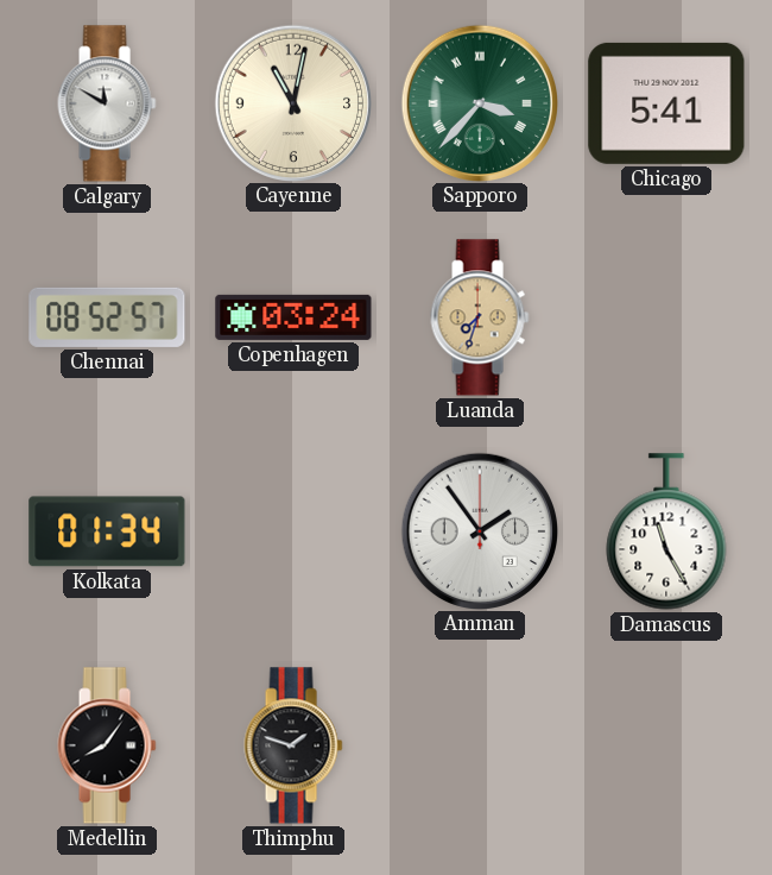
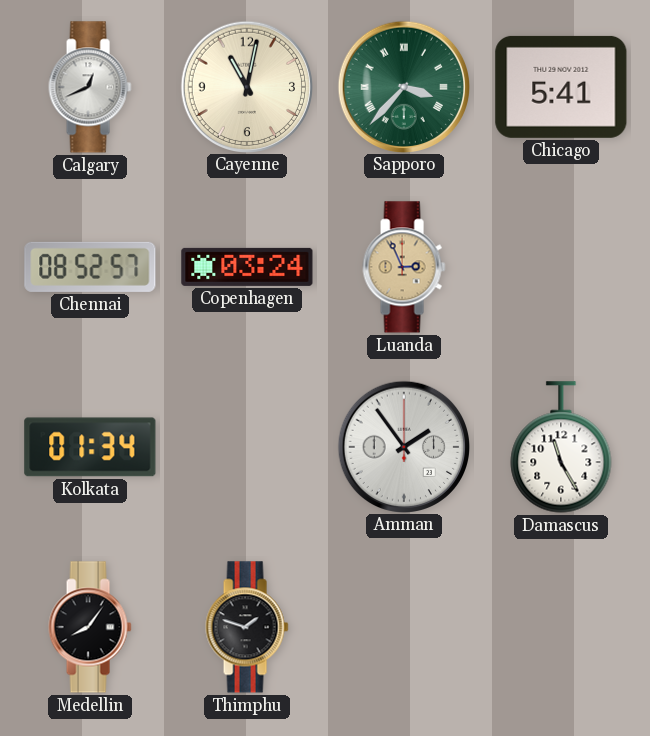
Calgary: 11:50 -> 12:41 (90, 87)
Luanda: 7:33 -> 2:56 (404, 267)
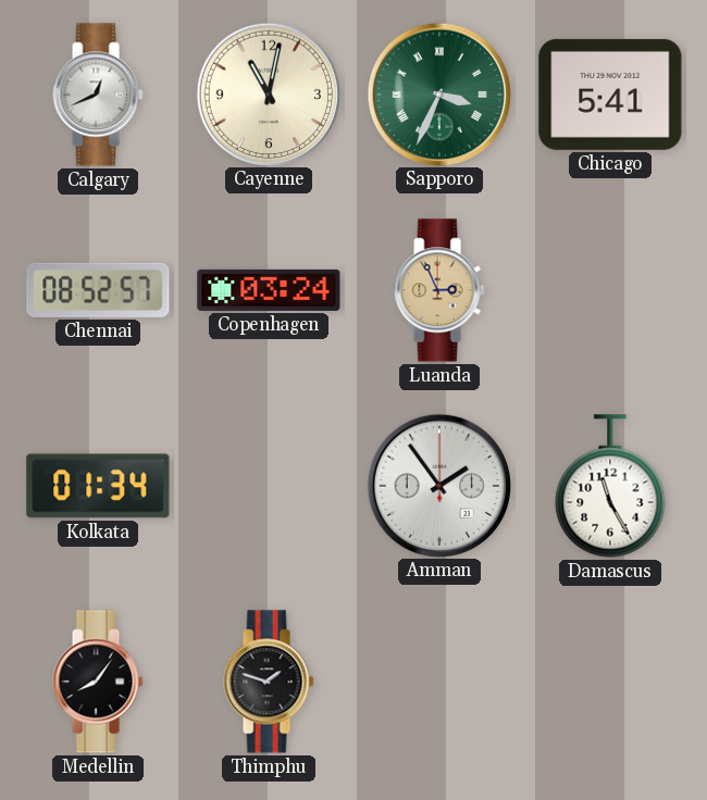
Sapporo: 3:37 -> 3:34 (438, 93)
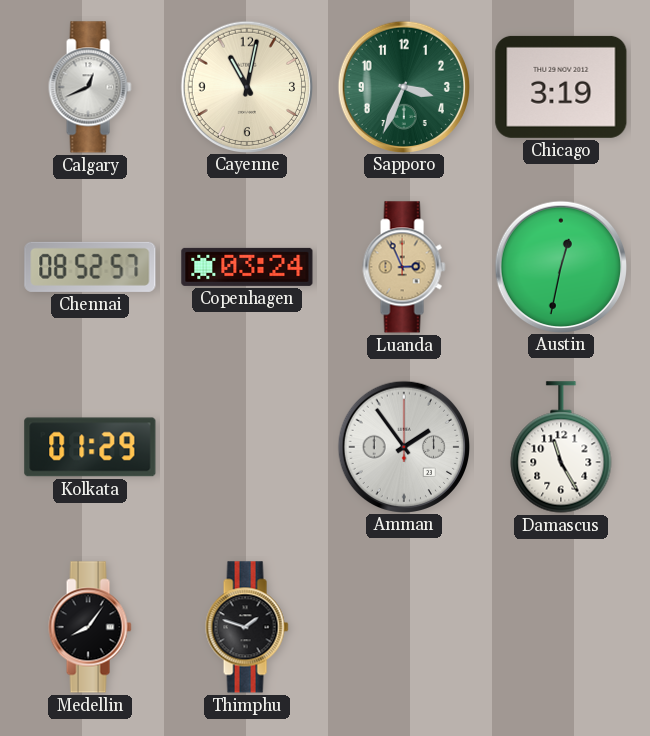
Sapporo numerals: Roman -> Arabic (403, 86)
Chicago: 5:41 -> 3:19 (561, 87)
Austin: none -> 12:32 (560, 266)
Kolkata: 01:34 -> 01:29 (90, 447)
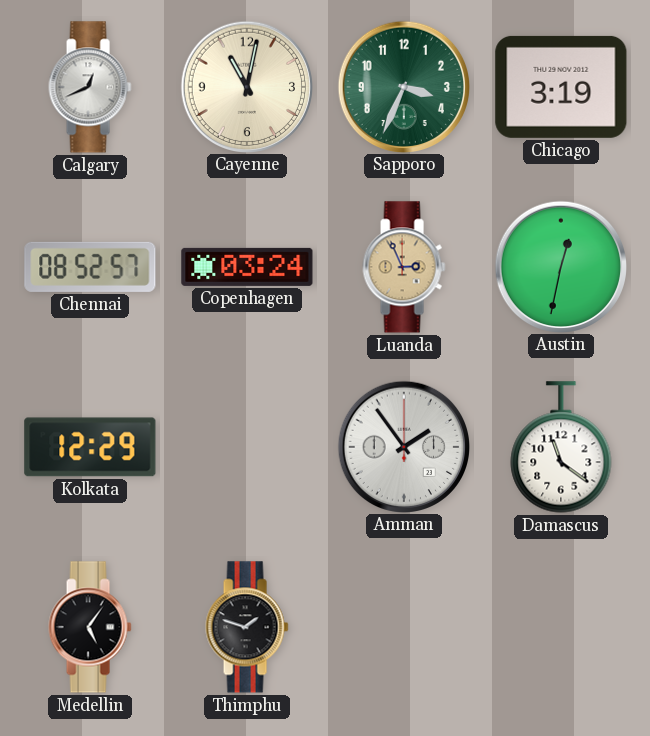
Kolkata: 01:29 -> 12:29 (90, 447)
Damascus: 11:25 -> 11:21 (561, 447)
Medellin: 8:06 -> 5:06 (90, 627)
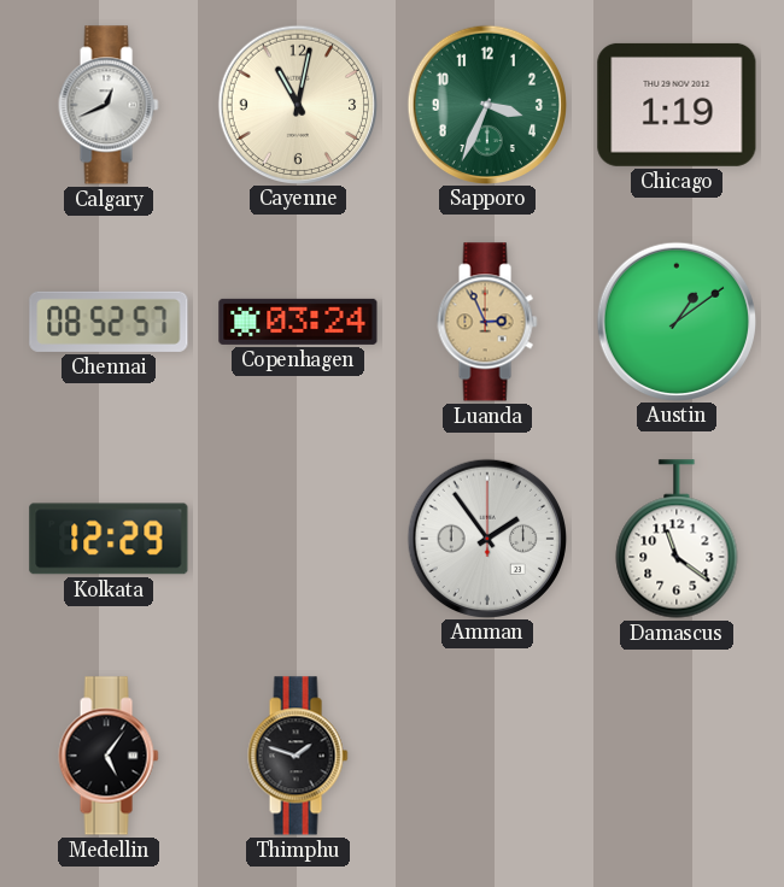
Chicago: 3:19 -> 1:19 (677, 105)
Austin: 12:32 -> 1:09 (675, 321)
